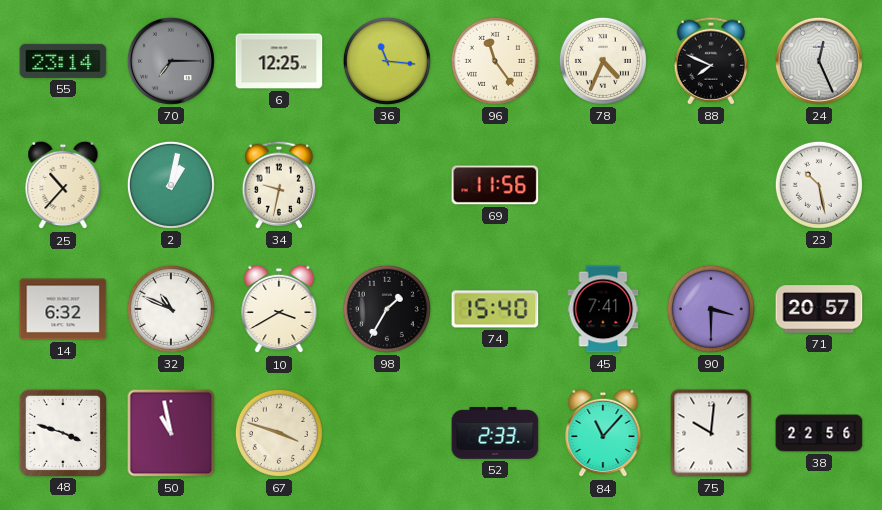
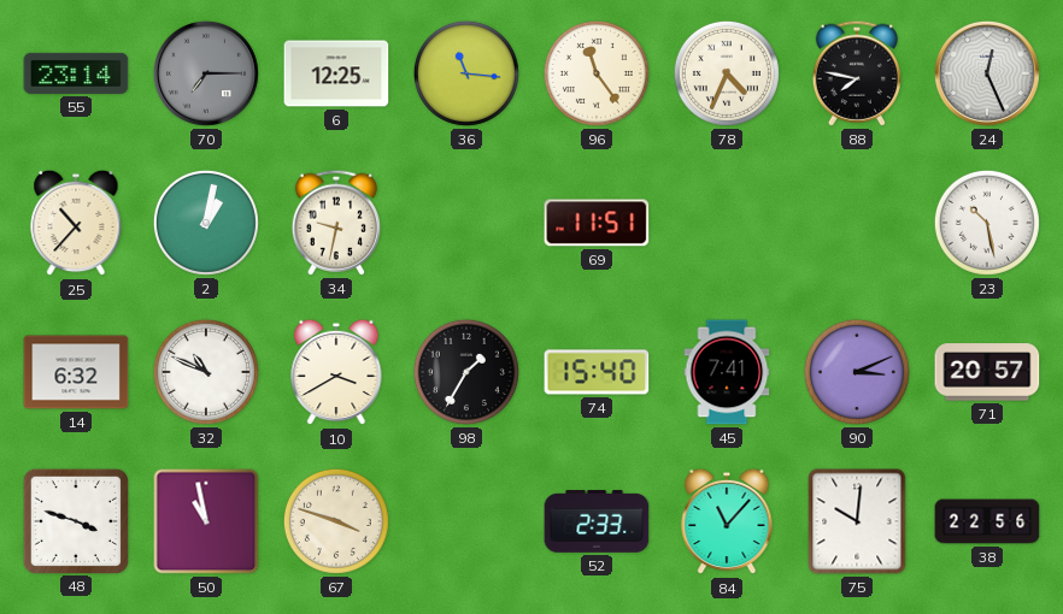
88: 7:49 -> 7:47 (856, 73)
69: 11:56 -> 11:51 (597, 223)
90: 3:30 -> 3:11 (857, 372)
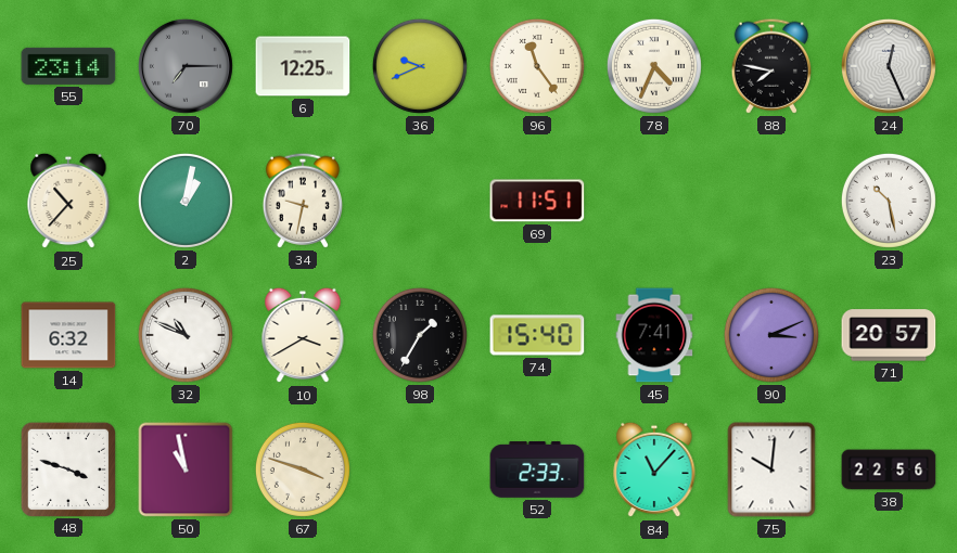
36: 11:16 -> 9:41 (420, 66)
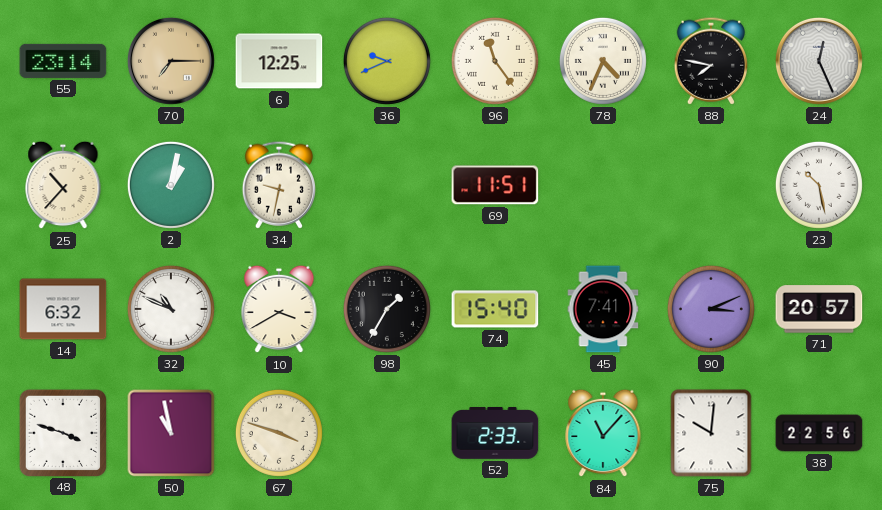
70 dial: grey -> champagne (171, 61)
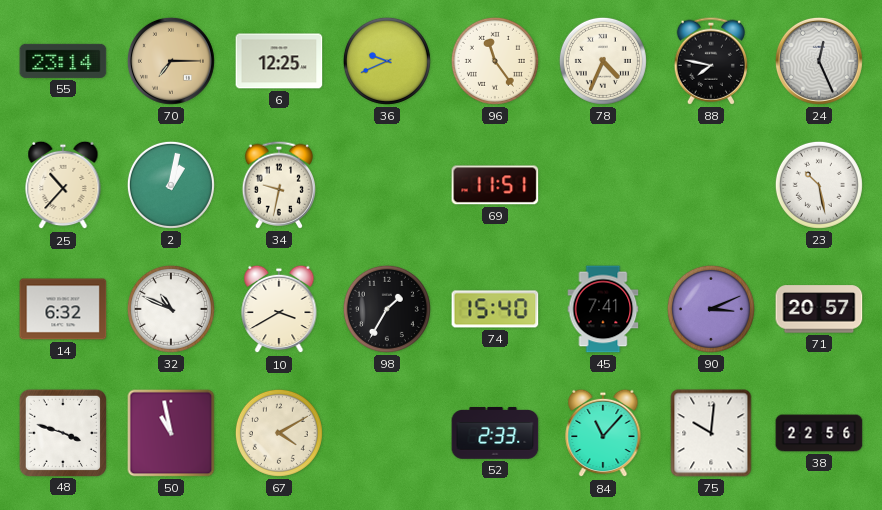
67: 3:48 -> 4:10 (279, 433)
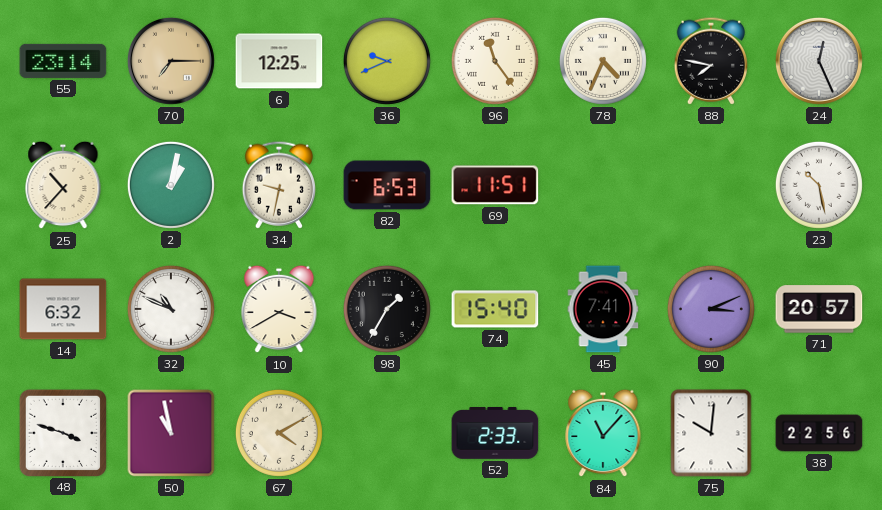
82: none -> 6:53 (387, 185)
